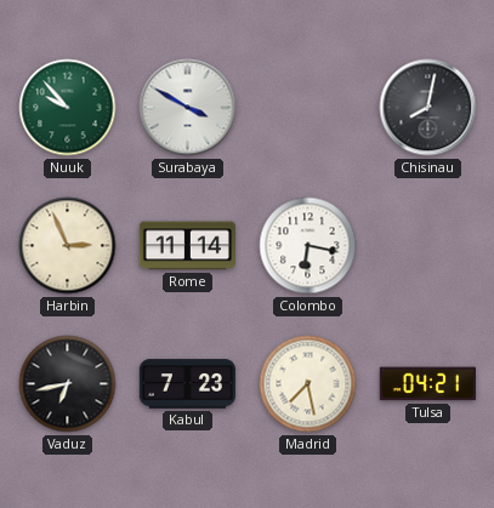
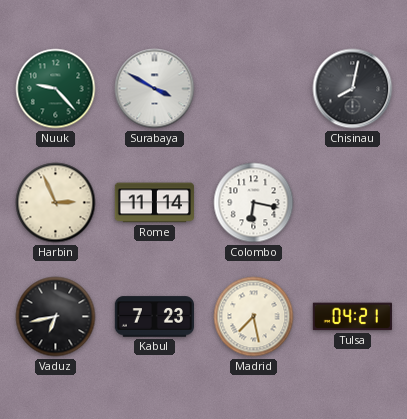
Nuuk: 9:53 -> 9:23 (56, 89)
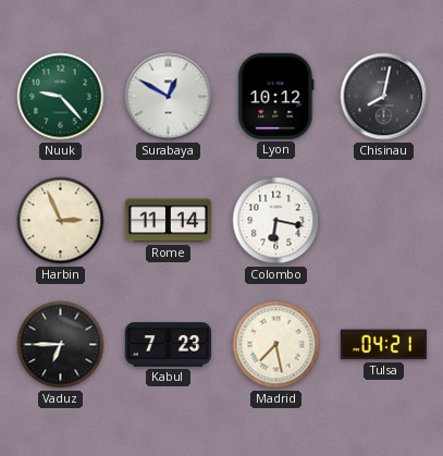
Surabaya: 3:50 -> 12:50 (169, 97)
Lyon: none -> 10:12 (276, 96)
Vaduz: 6:43 -> 6:45 (61, 345)
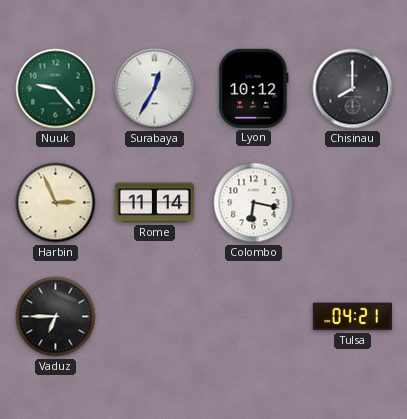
Surabaya: 12:50 -> 12:35 (155, 89)
Chisinau: 8:02 -> 8:00 (353, 89)
Kabul: 7:23 -> none (168, 345)
Madrid: 7:28 -> none (276, 345)
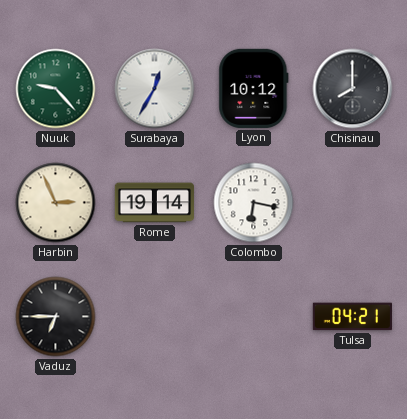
Rome: 11:14 -> 19:14 (154, 203)
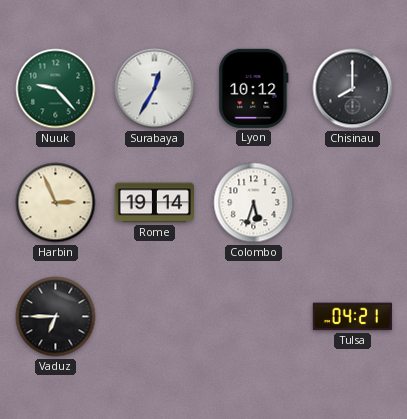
Colombo: 6:17 -> 5:33 (254, 203)
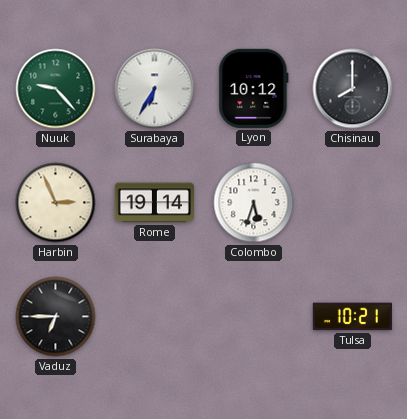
Surabaya: 12:35 -> 6:35 (155, 89)
Tulsa: 04:21 -> 10:21 (352, 317)
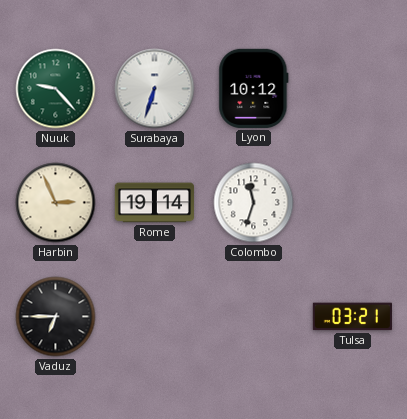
Surabaya: 6:35 -> 6:33 (155, 89)
Chisinau: 8:00 -> none (353, 89)
Colombo: 5:33 -> 11:33 (254, 203)
Tulsa: 10:21 -> 03:21 (352, 317)
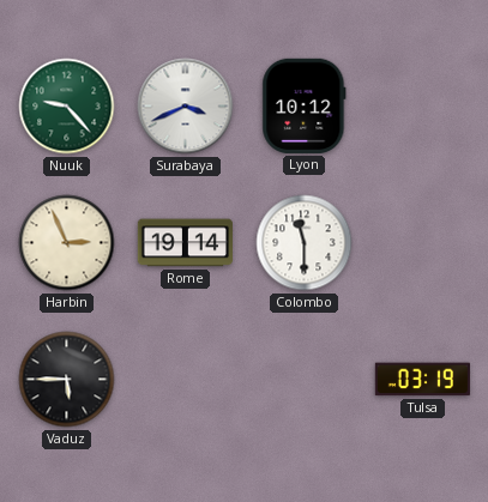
Surabaya: 6:33 -> 3:41 (186, 107)
Colombo: 11:33 -> 11:30 (305, 243)
Vaduz: 6:45 -> 5:45 (67, 380)
Tulsa: 03:21 -> 03:19 (422, 380)
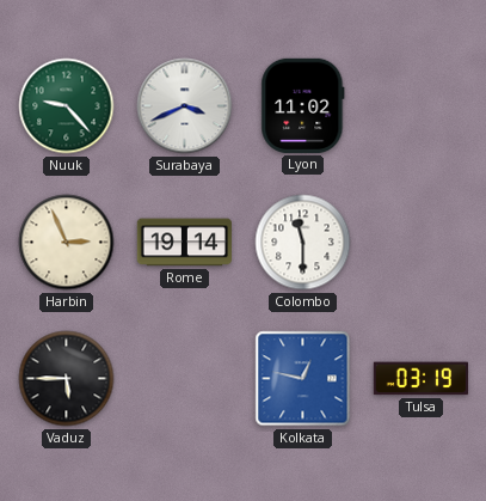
Lyon: 10:12 -> 11:02 (303, 105)
Kolkata: none -> 12:47 (303, 379)
